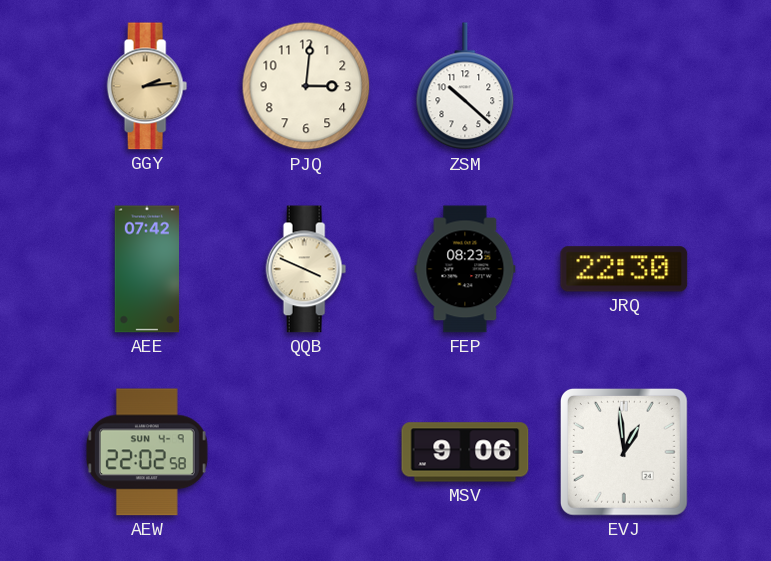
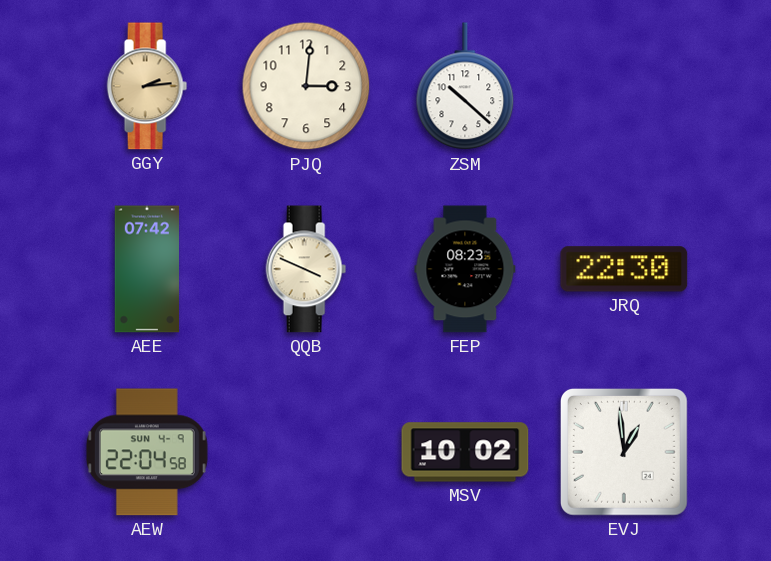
AEW: 22:02 -> 22:04 (147, 452)
MSV: 9:06 -> 10:02 (465, 452)
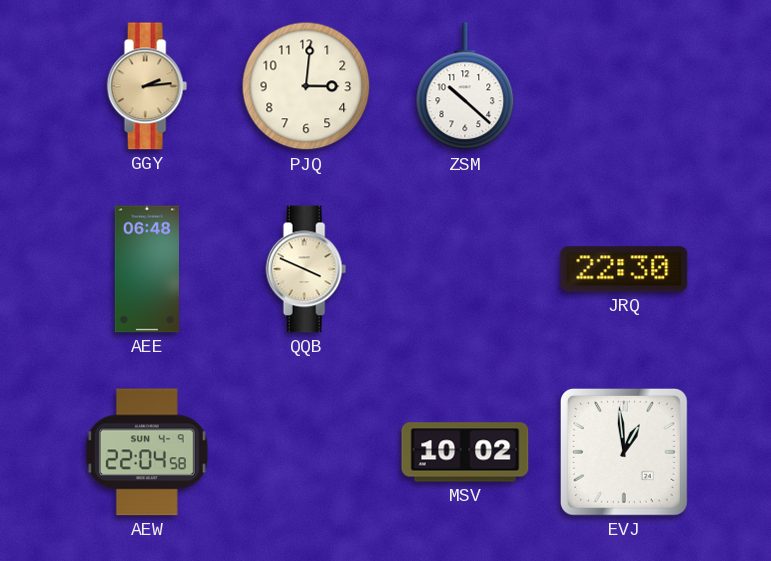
AEE: 07:42 -> 06:48 (146, 269)
FEP: 08:23 -> none (465, 269)
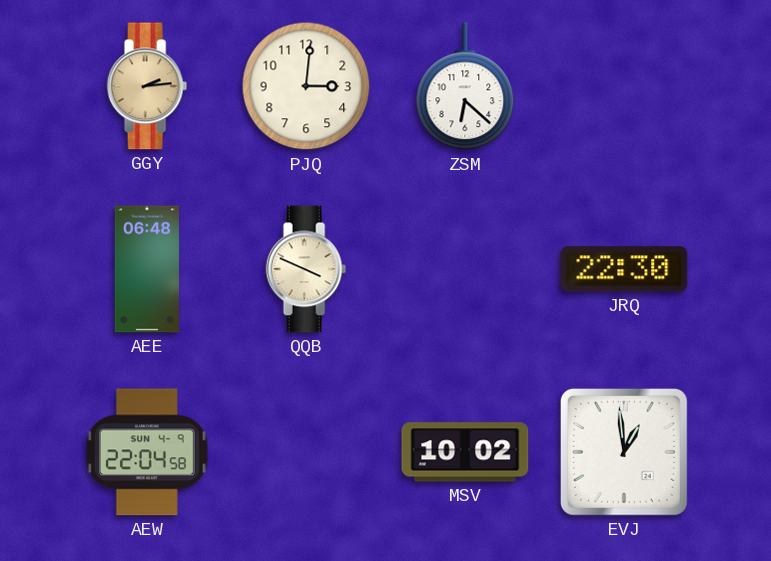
ZSM: 10:22 -> 6:22 (465, 87)
